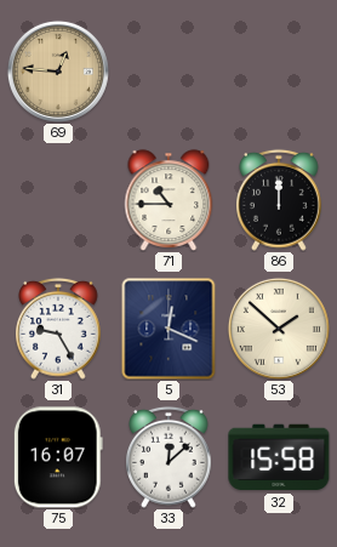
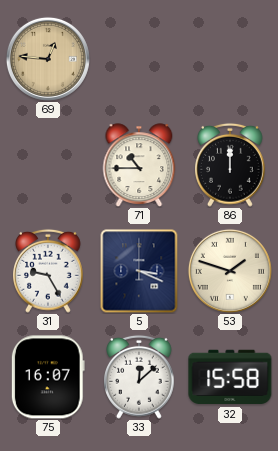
5: 12:19 -> 3:19 (139, 271)
53: 1:52 -> 1:48 (230, 271)
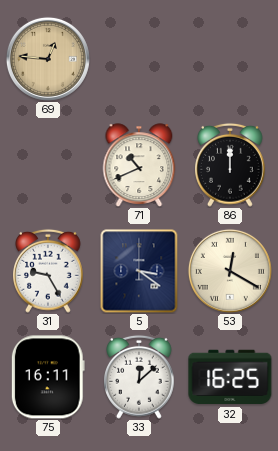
71: 10:45 -> 10:41 (139, 165)
5: 3:19 -> 3:21 (139, 271)
53: 1:48 -> 12:20 (230, 271)
75: 16:07 -> 16:11 (48, 377)
32: 15:58 -> 16:25 (230, 377)
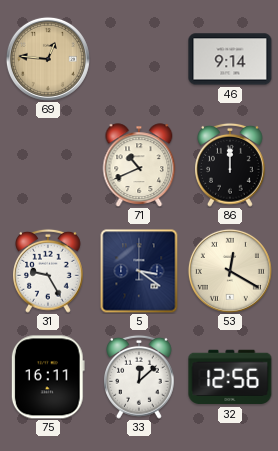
46: none -> 9:14 (230, 59)
32: 16:25 -> 12:56 (230, 377)
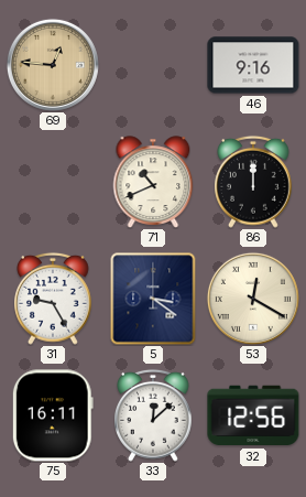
46: 9:14 -> 9:16 (253, 65)
